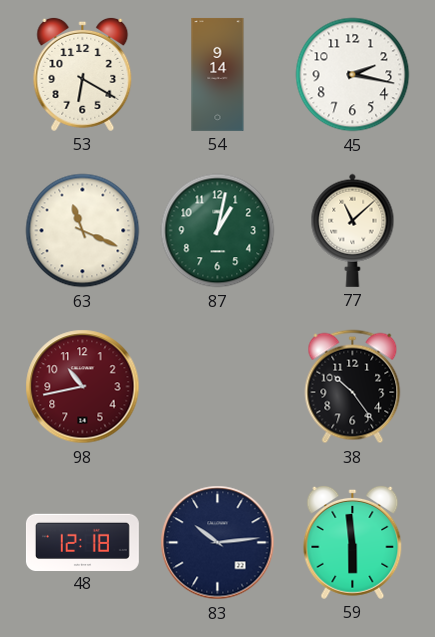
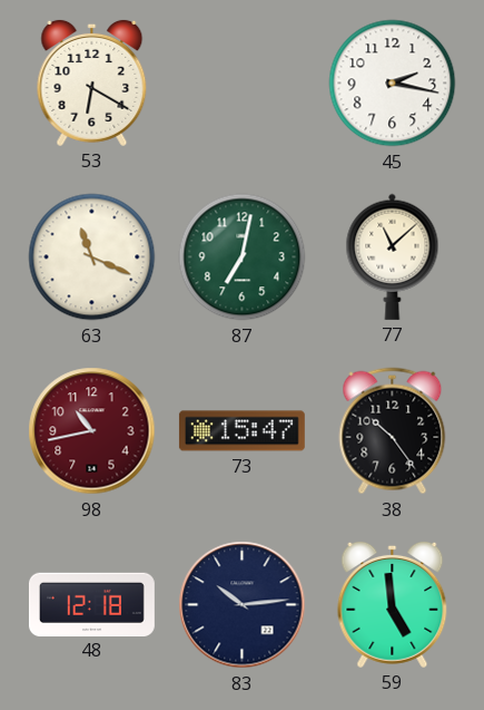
54: 9:14 -> none (218, 74)
87: 1:02 -> 7:02 (243, 257)
73: none -> 15:47 (241, 431)
59: 5:59 -> 4:59 (393, 604)
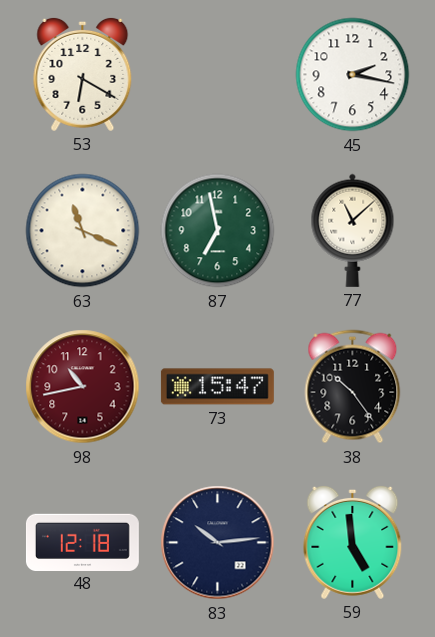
87: 7:02 -> 6:58 (218, 231)
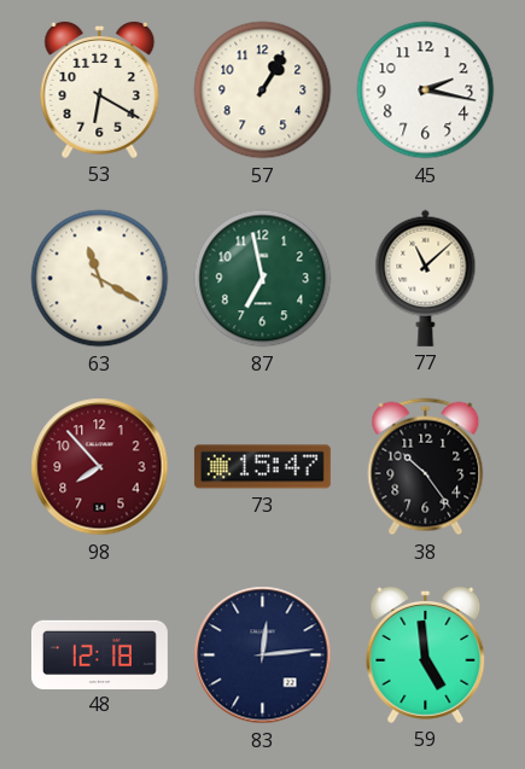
57: none -> 1:05 (263, 91)
63: 11:19 -> 11:20 (100, 279)
98: 10:43 -> 7:53 (100, 467)
83: 10:14 -> 12:14 (263, 656)
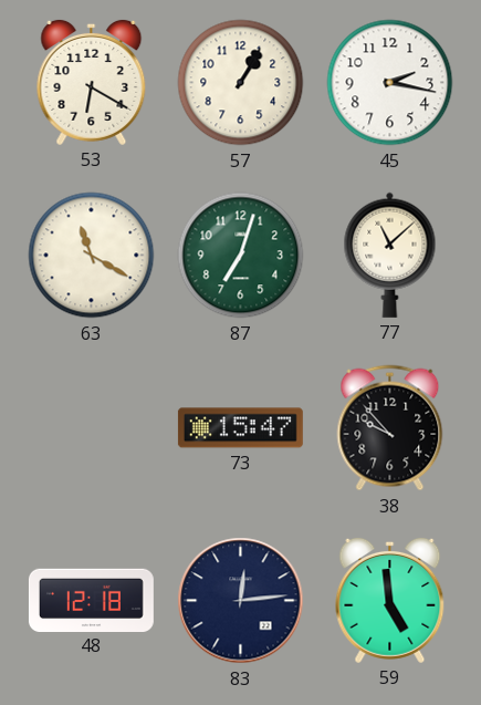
87: 6:58 -> 7:03 (241, 256)
98: 7:53 -> none (100, 467)
38: 10:24 -> 9:53 (390, 428)
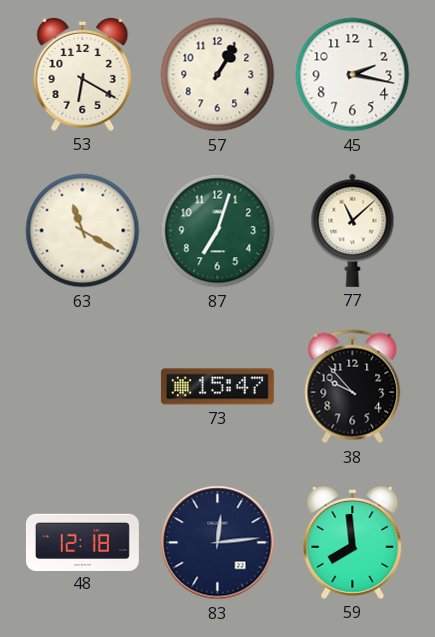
59: 4:59 -> 7:59 (353, 542)
